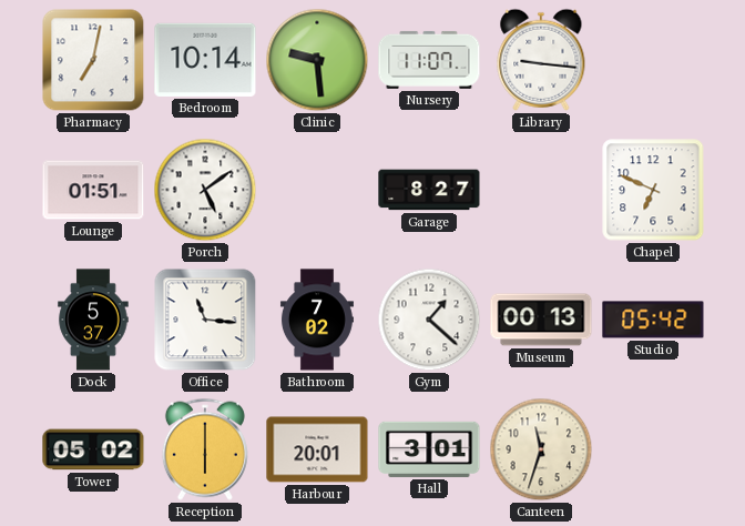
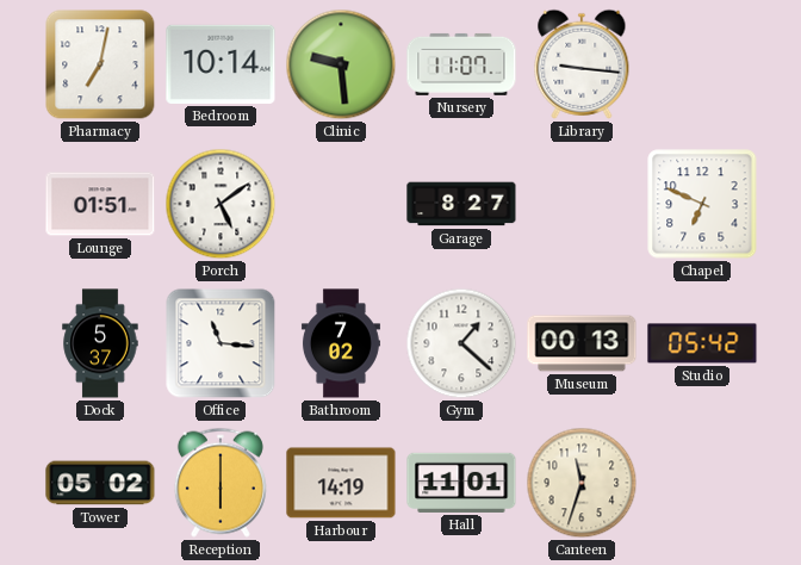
Harbour: 20:01 -> 14:19 (341, 483)
Hall: 3:01 -> 11:01 (461, 483)
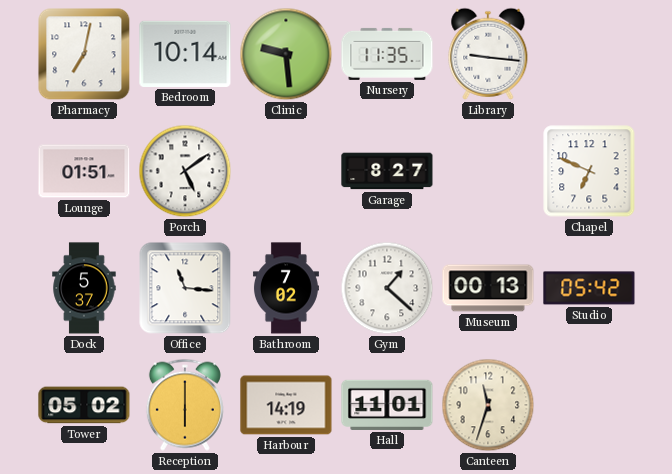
Nursery: 11:07 -> 11:35 (387, 54)
